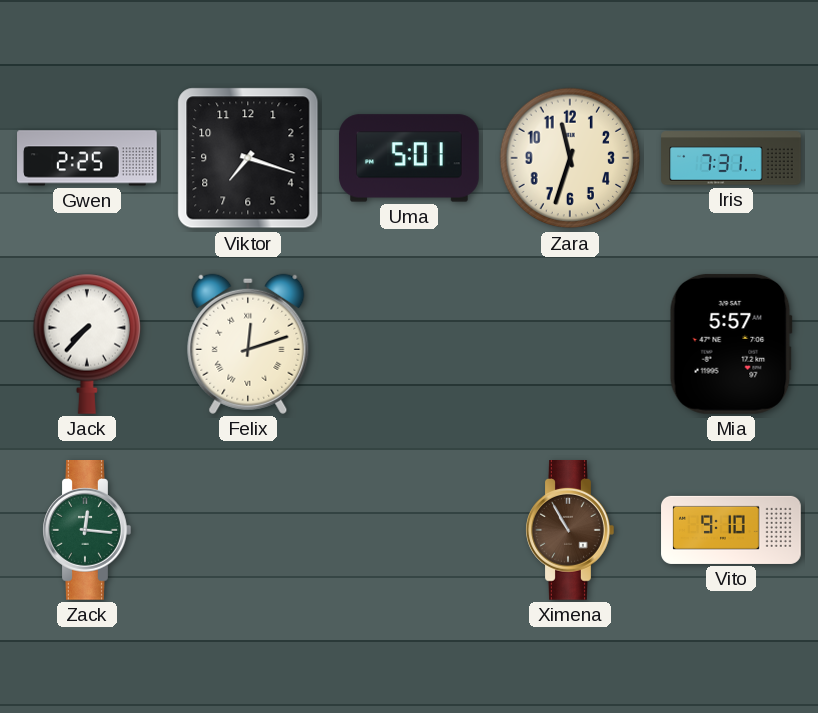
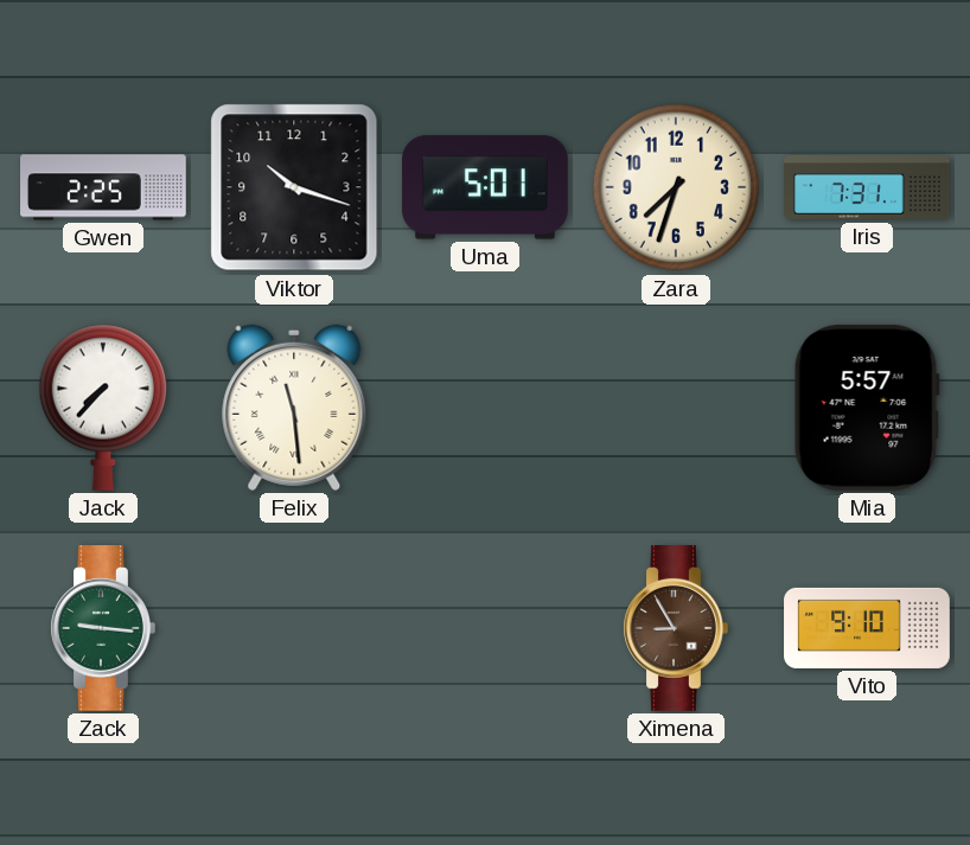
Viktor: 7:18 -> 10:18 (294, 187)
Zara: 11:33 -> 7:33 (676, 187)
Felix: 12:12 -> 11:29 (294, 408)
Zack: 12:16 -> 9:16 (103, 629)
Ximena: 10:55 -> 8:55 (676, 629)
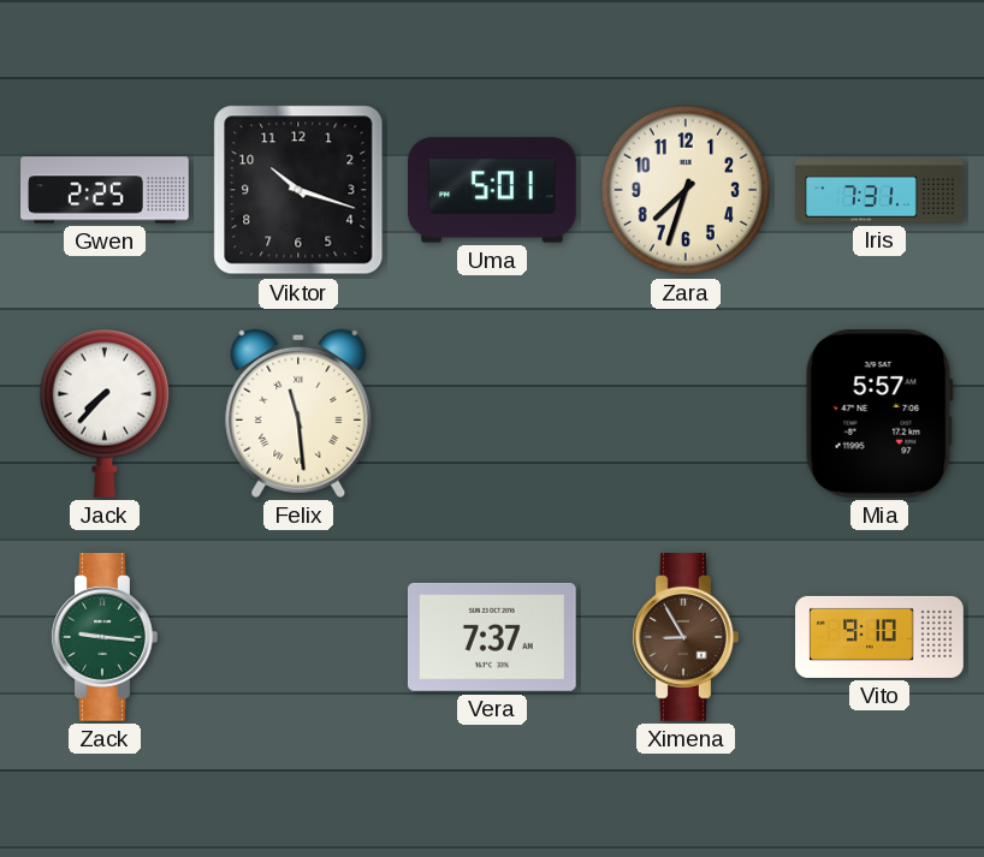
Vera: none -> 7:37 (492, 637)
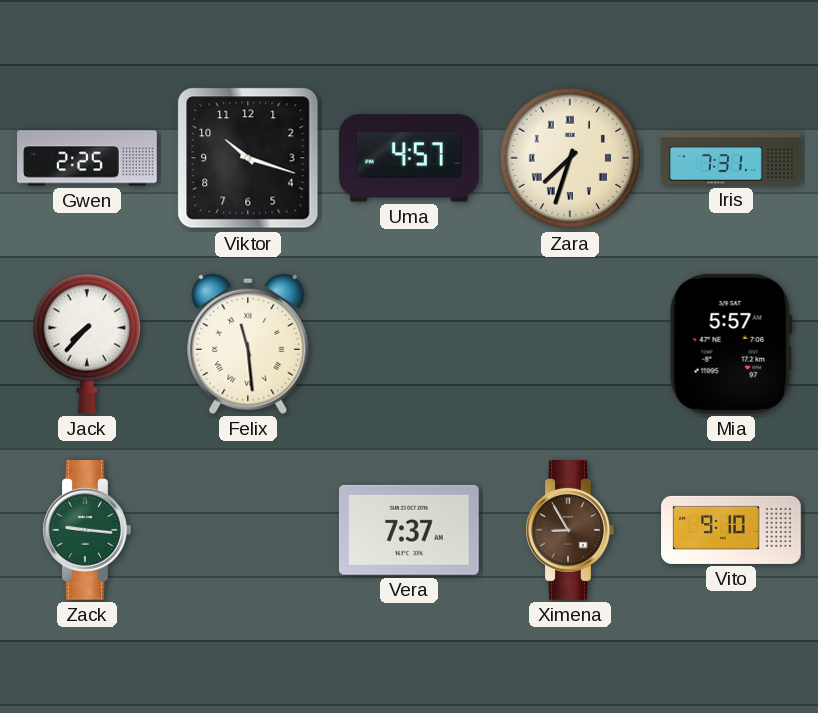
Uma: 5:01 -> 4:57 (409, 158)
Zara numerals: Arabic -> Roman (570, 158)
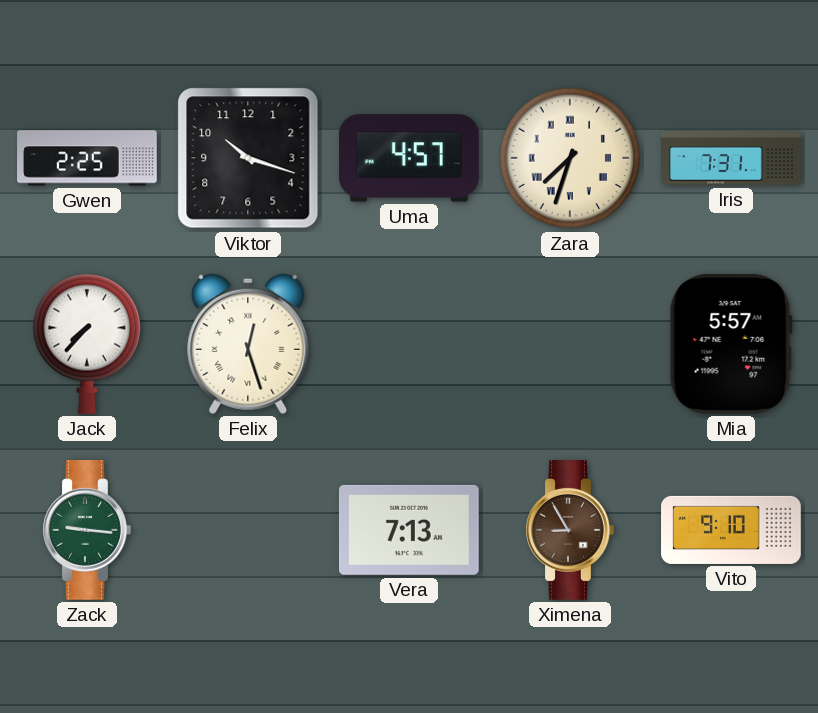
Felix: 11:29 -> 12:27 (248, 344)
Vera: 7:37 -> 7:13 (409, 530)
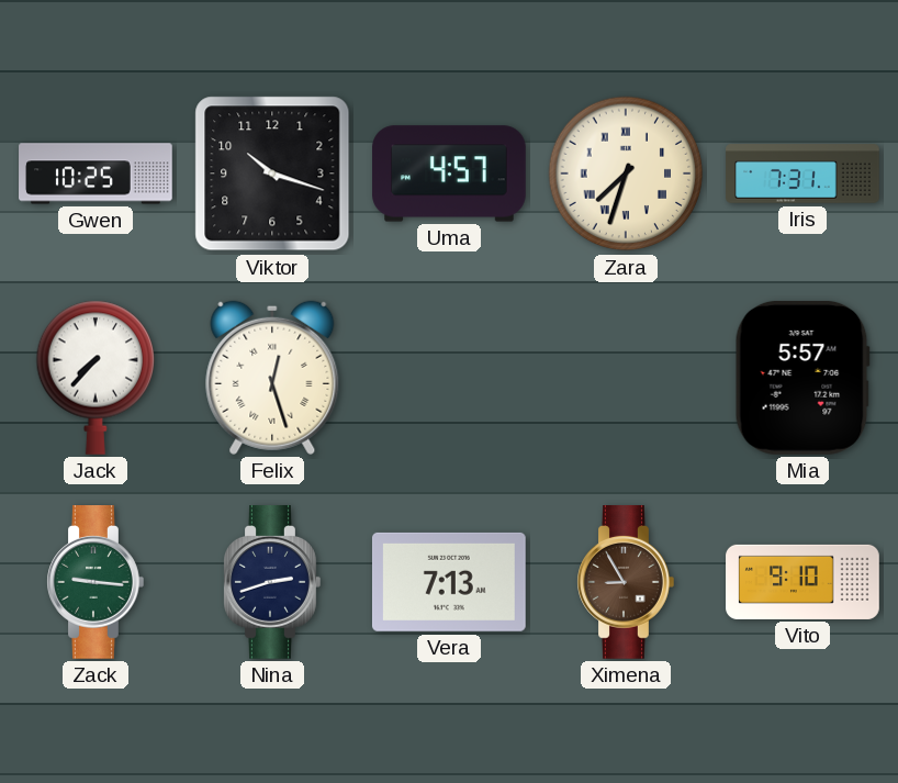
Gwen: 2:25 -> 10:25 (96, 174)
Nina: none -> 2:42 (272, 583)
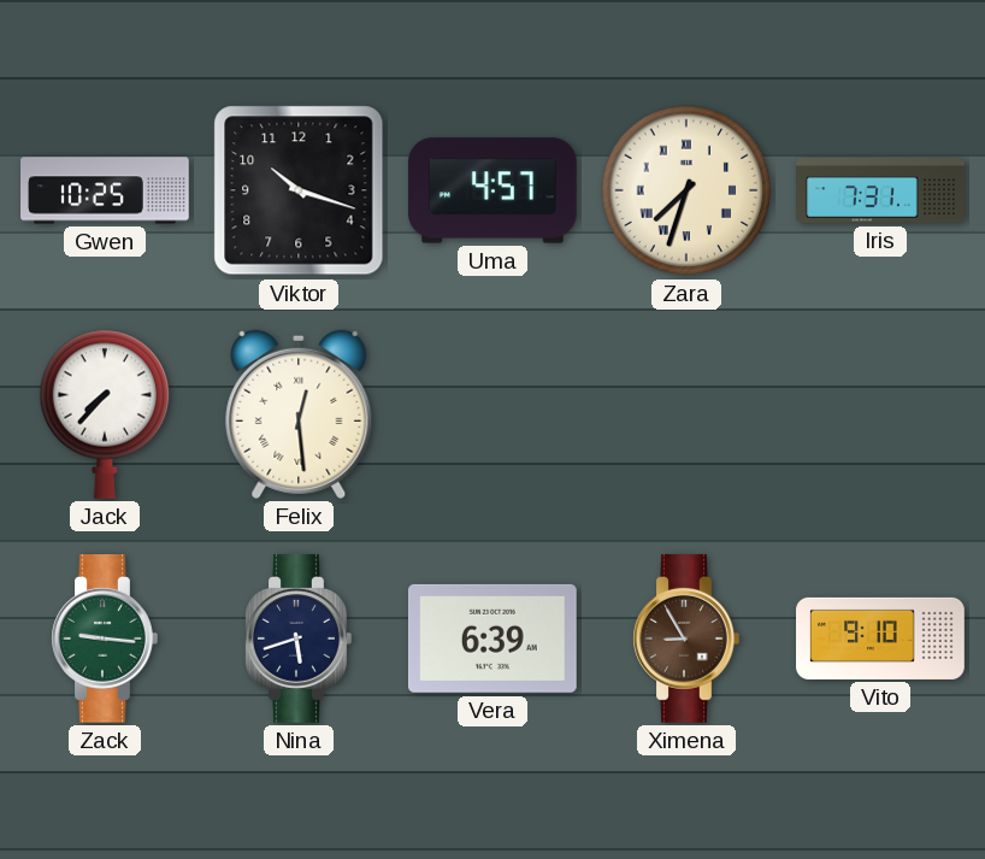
Felix: 12:27 -> 12:29 (299, 414)
Mia: 5:57 -> none (802, 378)
Nina: 2:42 -> 5:42 (299, 640)
Vera: 7:13 -> 6:39 (492, 639)
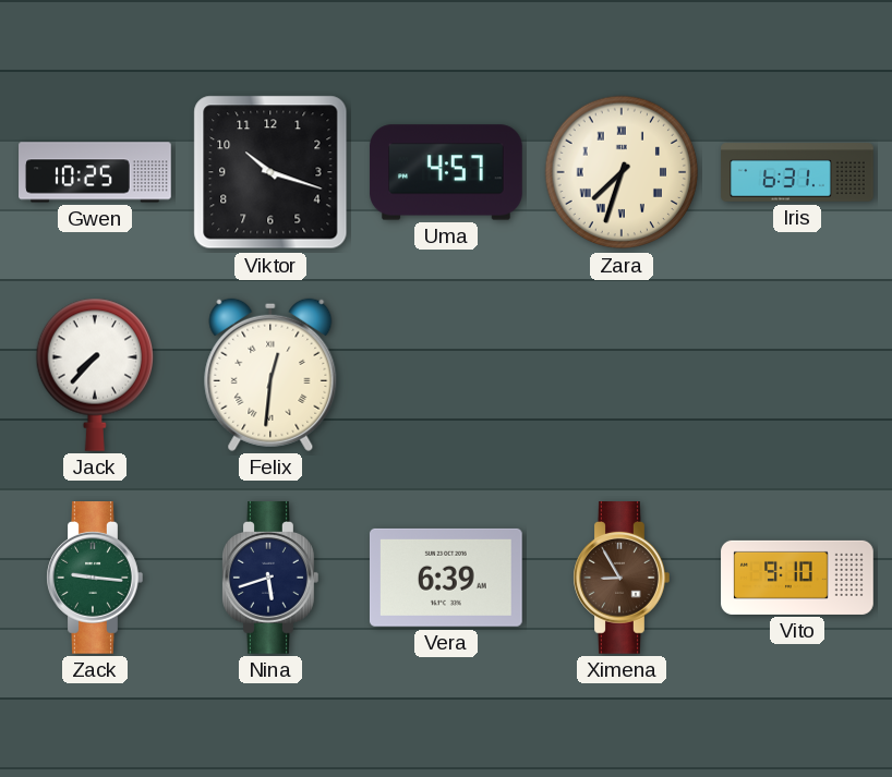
Iris: 7:31 -> 6:31 (797, 172)
Felix: 12:29 -> 12:31 (270, 375)
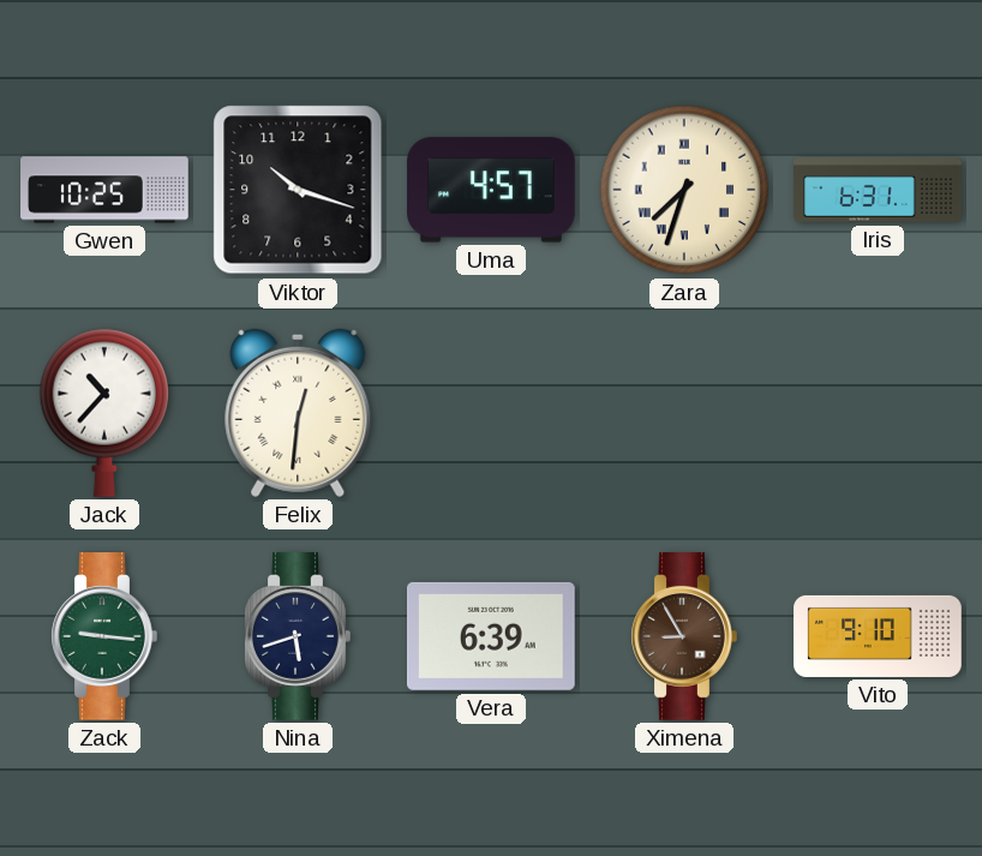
Jack: 7:37 -> 10:37 (103, 413)
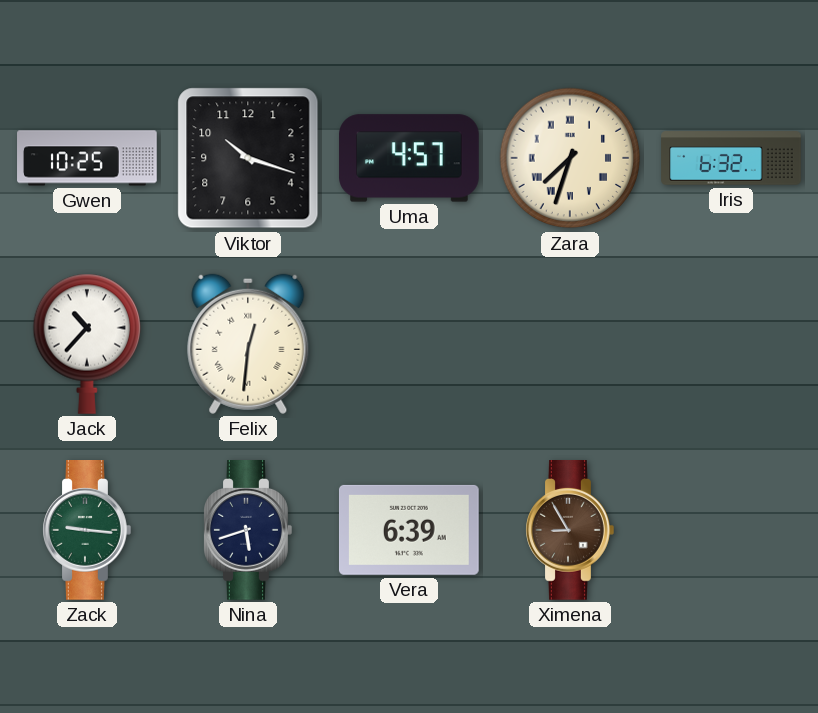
Iris: 6:31 -> 6:32 (731, 158)
Vito: 9:10 -> none (878, 636)
